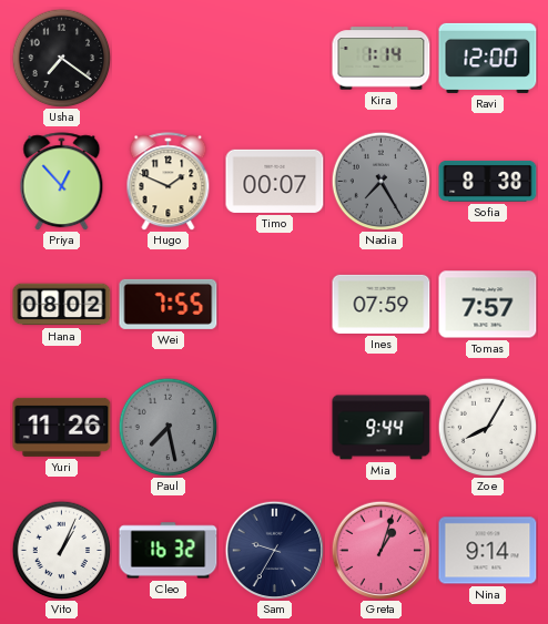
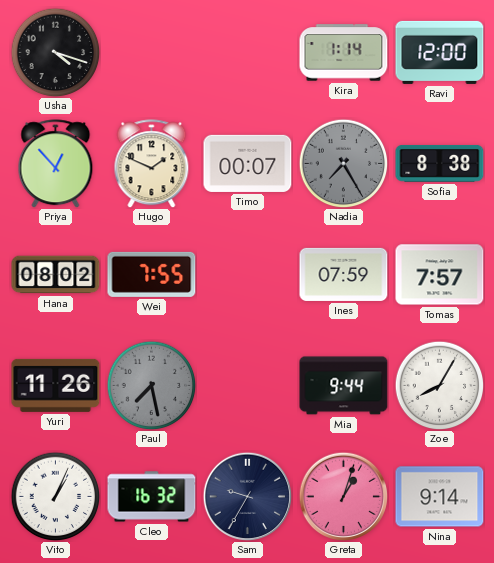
Usha: 7:21 -> 4:18 (55, 52)
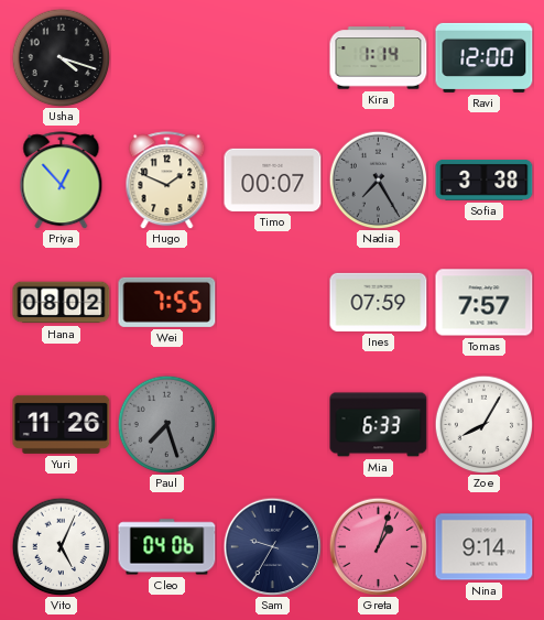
Sofia: 8:38 -> 3:38 (485, 180)
Paul: 7:28 -> 7:27 (166, 424)
Mia: 9:44 -> 6:33 (379, 425)
Vito: 1:04 -> 5:04 (61, 546)
Cleo: 16:32 -> 04:06 (167, 547)
